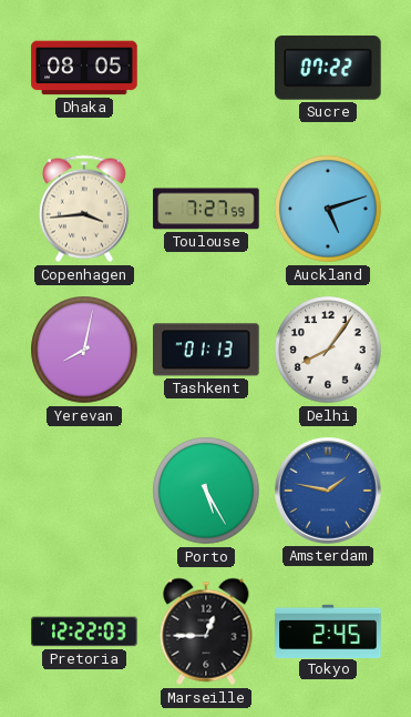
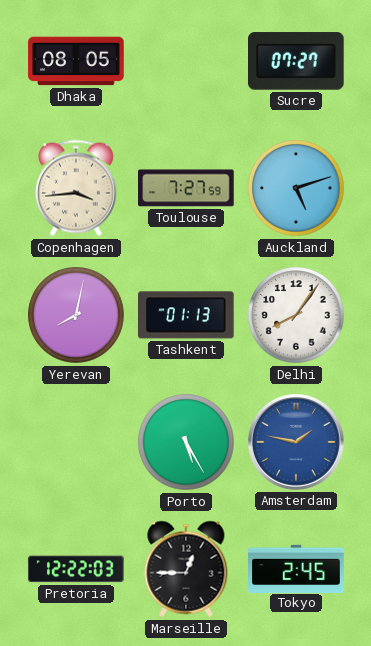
Sucre: 07:22 -> 07:27 (297, 61)
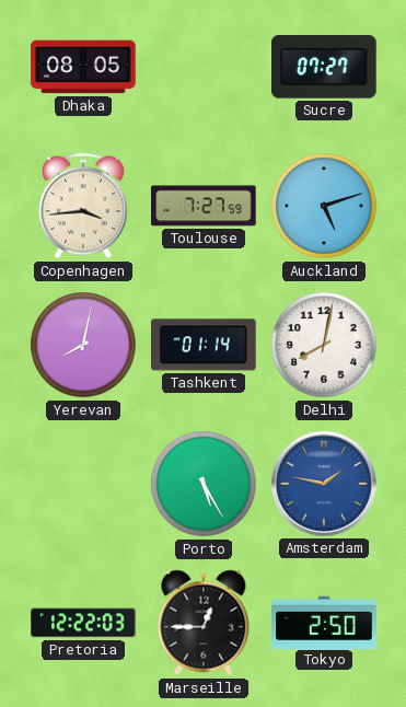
Tashkent: 01:13 -> 01:14 (205, 345)
Delhi: 8:06 -> 8:02 (324, 345)
Tokyo: 2:45 -> 2:50 (324, 622)
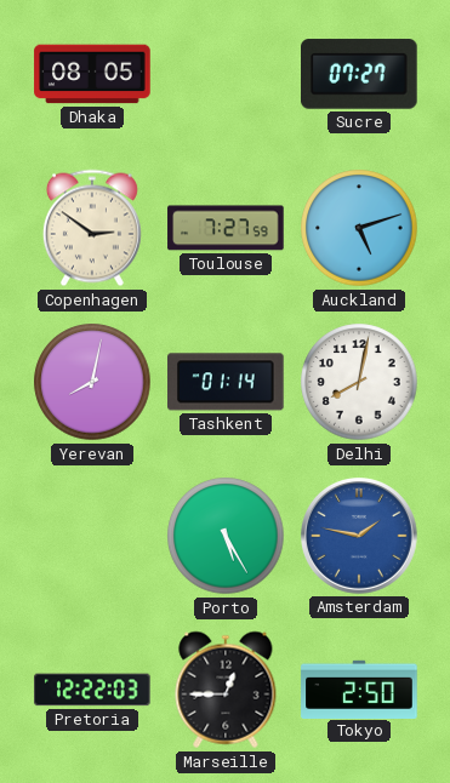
Copenhagen: 3:44 -> 2:51 (92, 228)
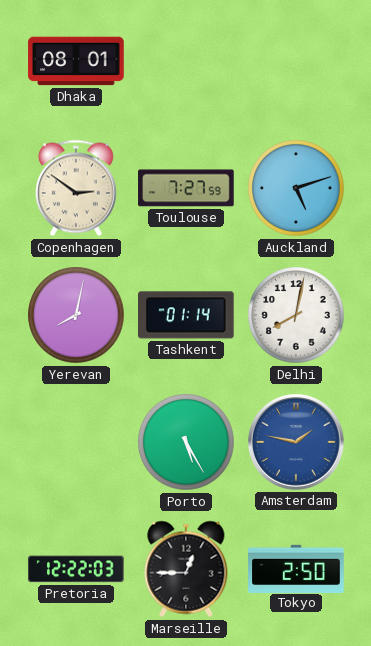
Dhaka: 08:05 -> 08:01 (76, 61)
Sucre: 07:27 -> none (360, 74)
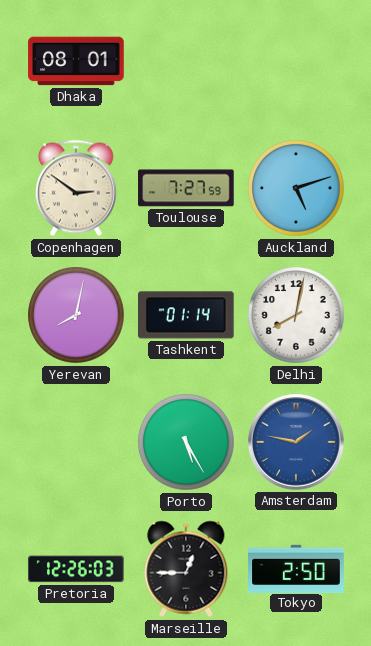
Pretoria: 12:22 -> 12:26 (76, 569)
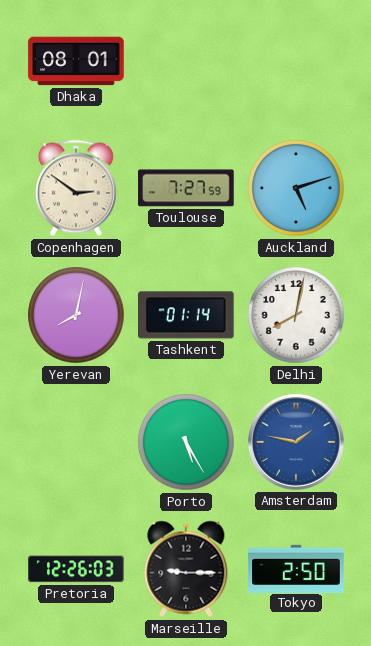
Marseille: 12:45 -> 9:15 (186, 569)
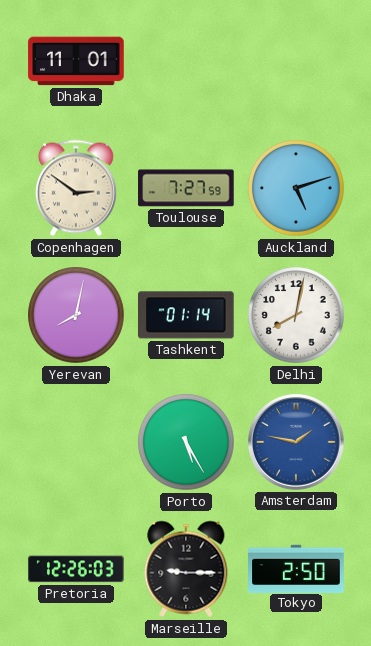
Dhaka: 08:01 -> 11:01 (76, 61)
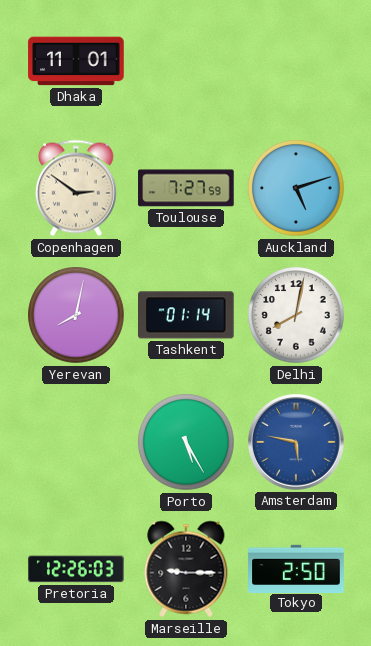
Amsterdam: 1:47 -> 5:47 (297, 443)
